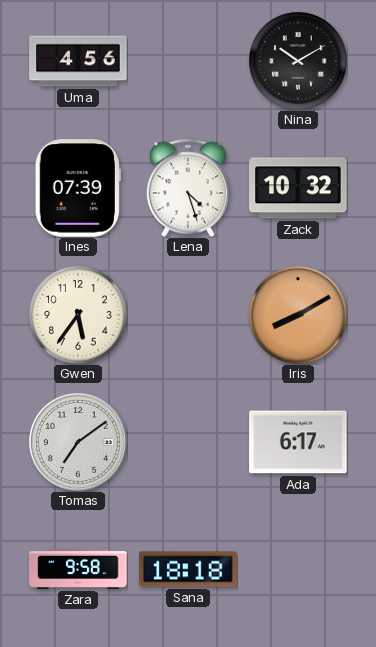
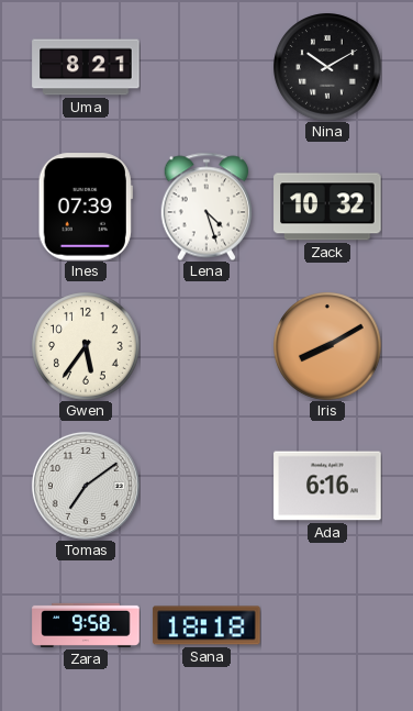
Uma: 4:56 -> 8:21 (86, 67)
Ada: 6:17 -> 6:16 (327, 486)
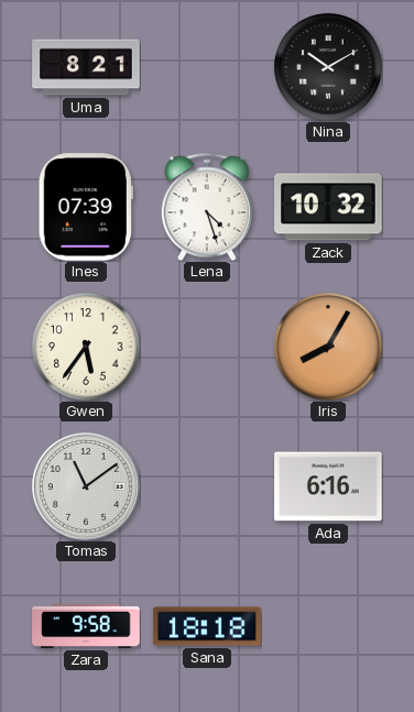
Iris: 8:10 -> 8:05 (328, 347)
Tomas: 7:09 -> 11:09 (86, 486)
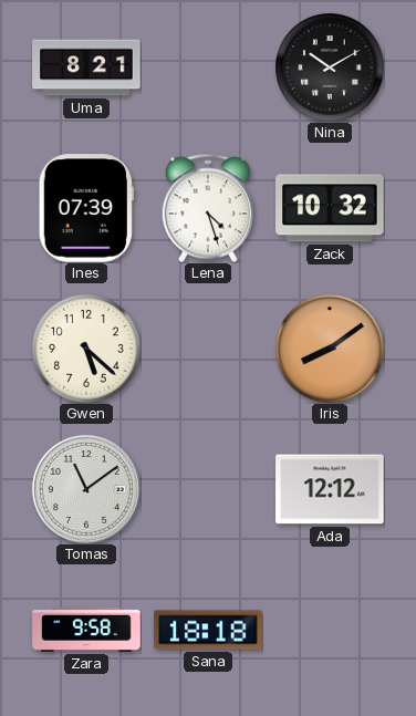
Gwen: 5:36 -> 5:22 (86, 349)
Iris: 8:05 -> 8:09 (330, 349)
Ada: 6:16 -> 12:12 (330, 489)
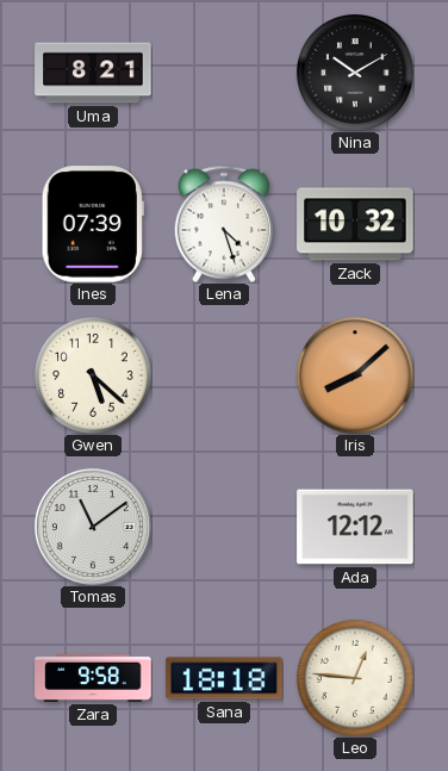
Iris: 8:09 -> 8:08 (355, 375)
Leo: none -> 12:46 (355, 678)
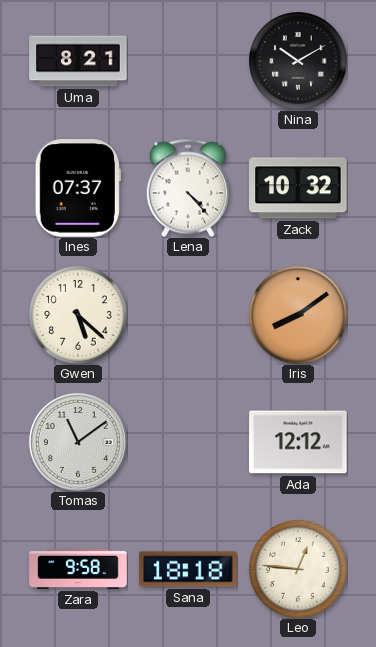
Ines: 07:39 -> 07:37 (78, 188)
Lena: 4:27 -> 4:23 (187, 188)
Iris: 8:08 -> 8:09 (298, 315)
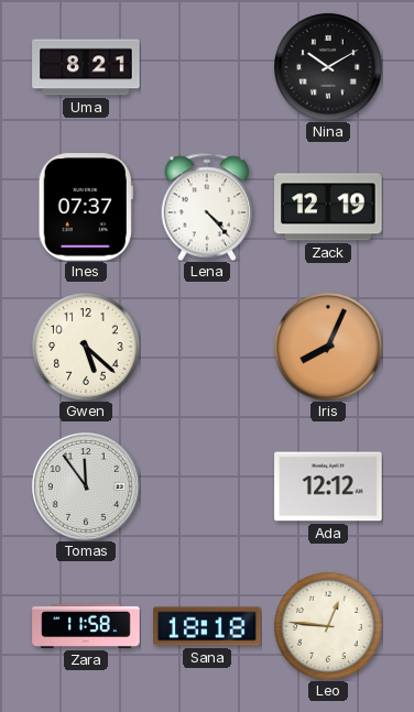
Zack: 10:32 -> 12:19 (328, 207)
Iris: 8:09 -> 8:04 (328, 347)
Tomas: 11:09 -> 11:54 (86, 486)
Zara: 9:58 -> 11:58 (86, 626)
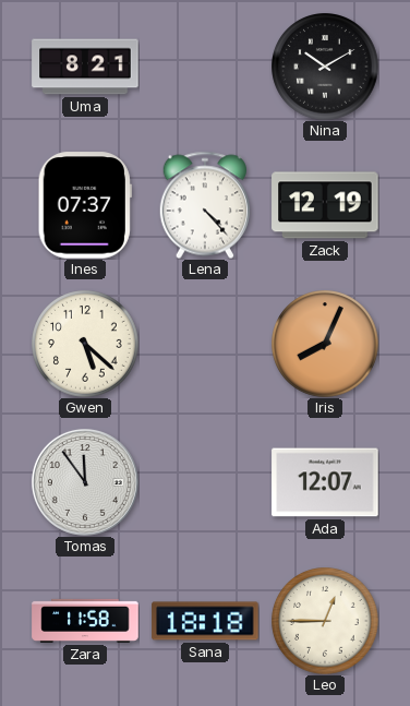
Ada: 12:12 -> 12:07 (325, 482)
Leo: 12:46 -> 12:45 (325, 621)
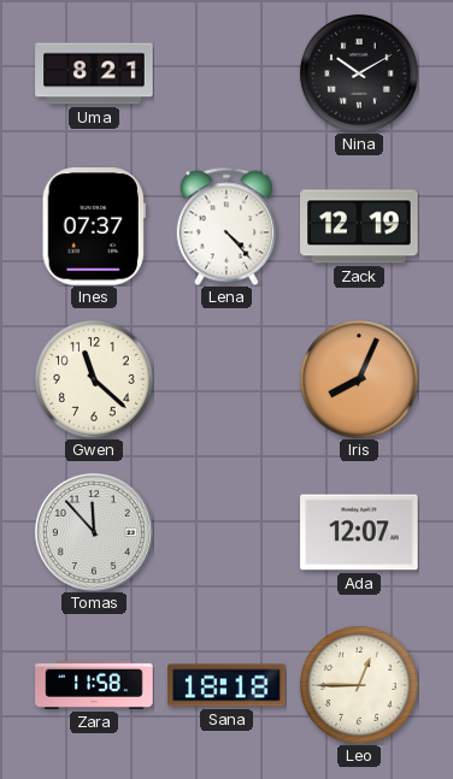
Gwen: 5:22 -> 11:22 (94, 379)
Tomas: 11:54 -> 11:53 (94, 532)
